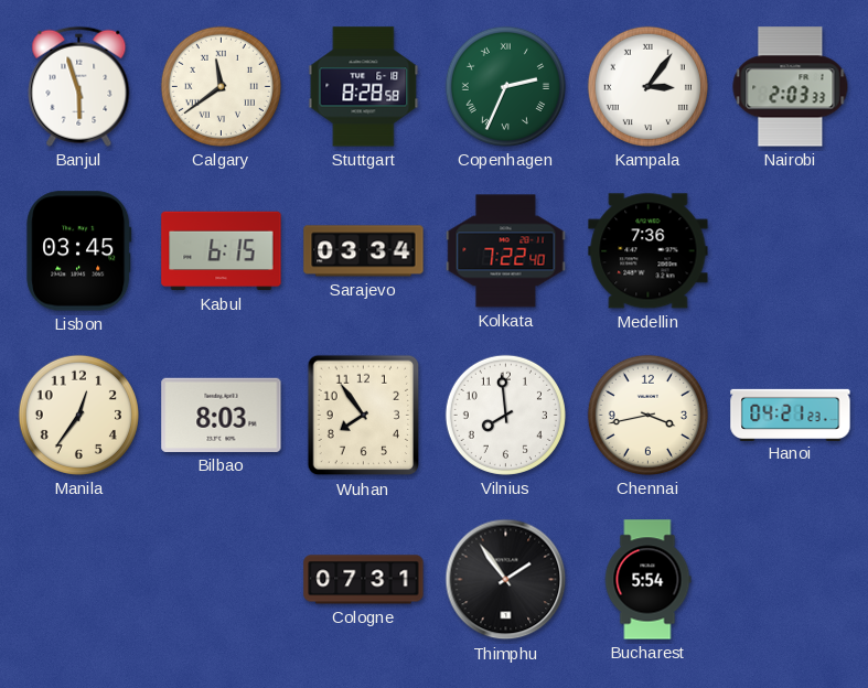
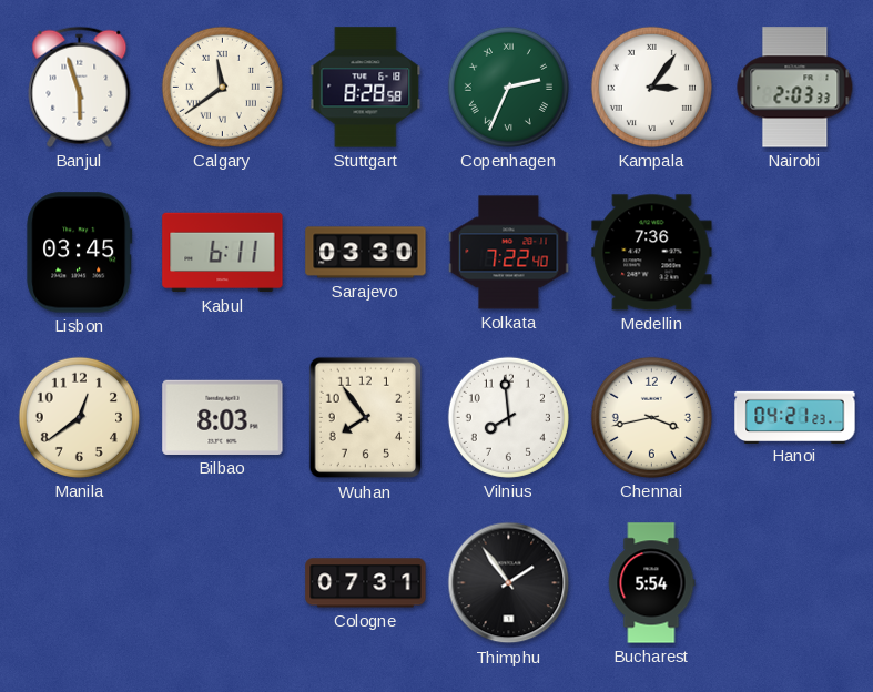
Kabul: 6:15 -> 6:11 (223, 253)
Sarajevo: 03:34 -> 03:30 (366, 253)
Manila: 12:36 -> 12:39 (79, 417)
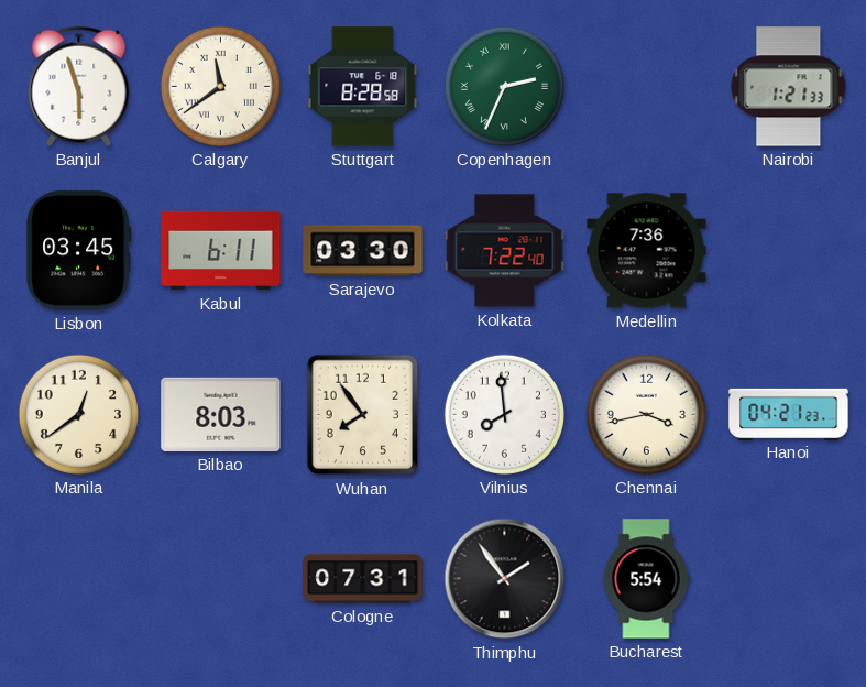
Kampala: 3:06 -> none (651, 86)
Nairobi: 2:03 -> 1:21 (789, 87)
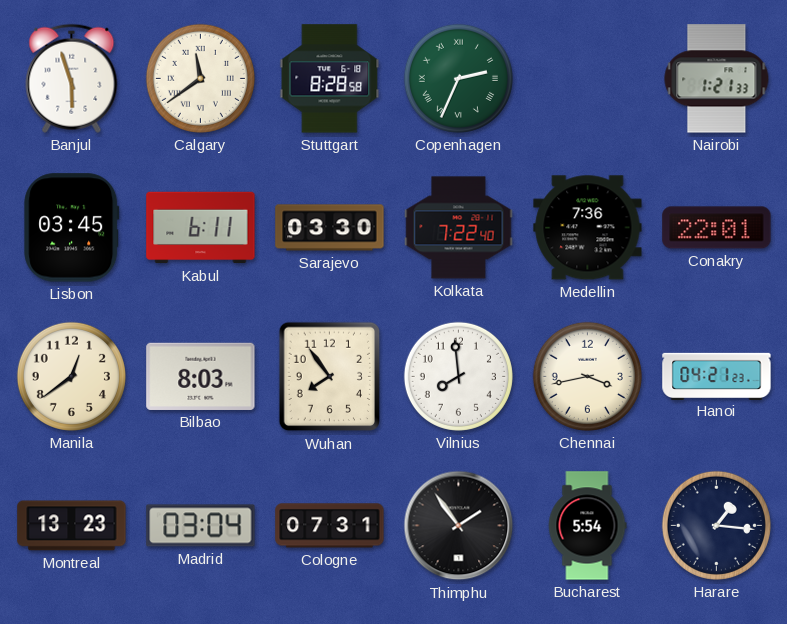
Conakry: none -> 22:01 (717, 228)
Montreal: none -> 13:23 (72, 526)
Madrid: none -> 03:04 (201, 526)
Harare: none -> 1:16 (716, 525)
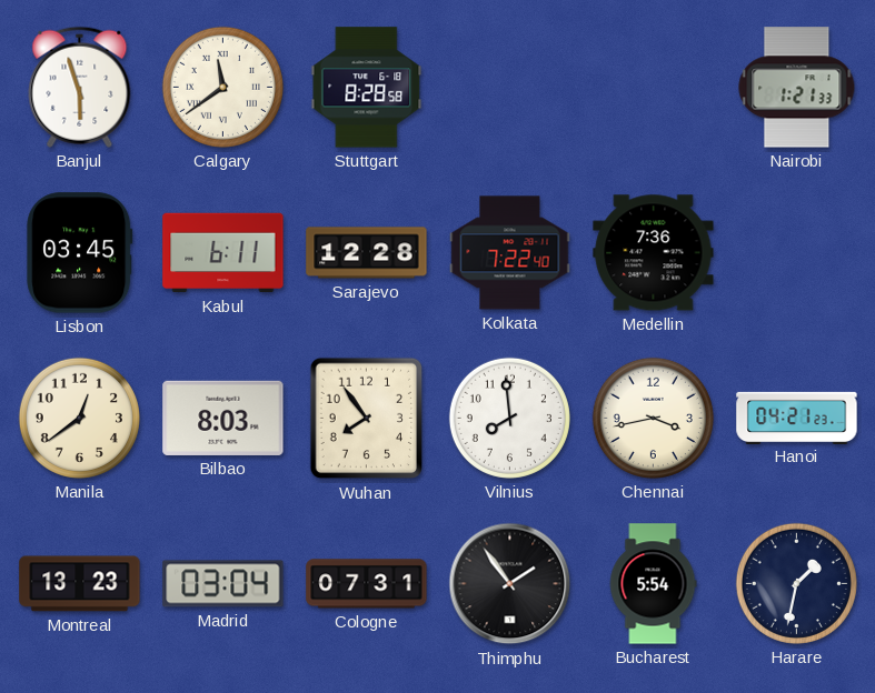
Copenhagen: 2:34 -> none (458, 78)
Sarajevo: 03:30 -> 12:28 (367, 253)
Conakry: 22:01 -> none (717, 228)
Harare: 1:16 -> 1:32 (796, 583)
